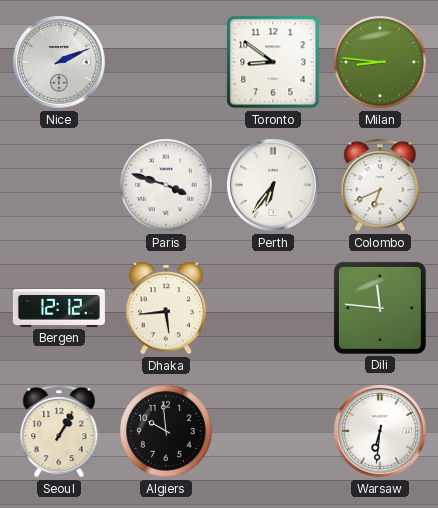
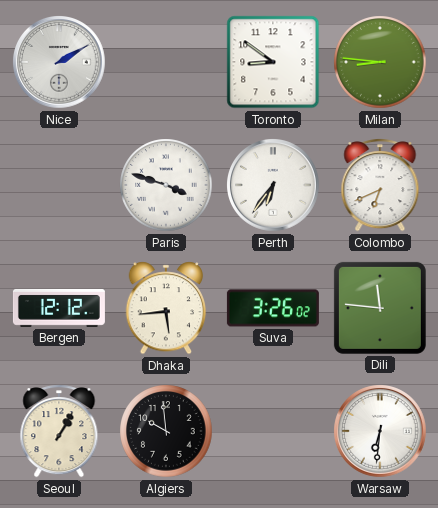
Nice: 2:11 -> 2:10 (60, 63)
Suva: none -> 3:26 (273, 308)
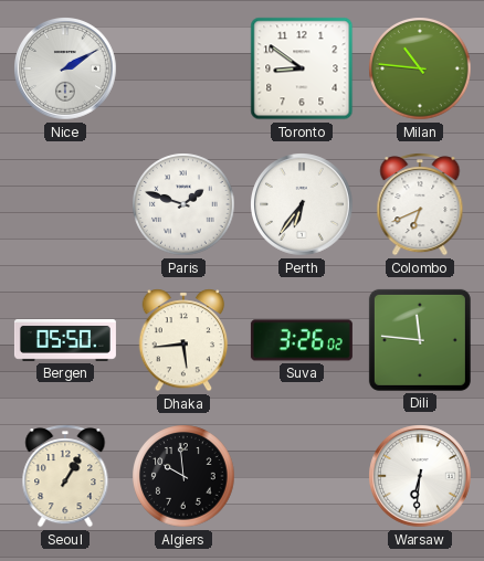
Milan: 8:46 -> 10:46 (420, 68)
Paris: 3:48 -> 1:48 (183, 204)
Bergen: 12:12 -> 05:50 (65, 340)
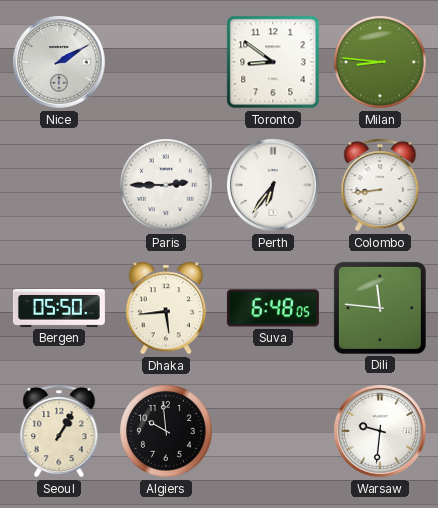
Milan: 10:46 -> 8:46 (380, 62)
Paris: 1:48 -> 2:45 (166, 185)
Colombo: 6:41 -> 8:44 (380, 185)
Suva: 3:26 -> 6:48 (273, 308)
Warsaw: 6:31 -> 9:31 (381, 432)
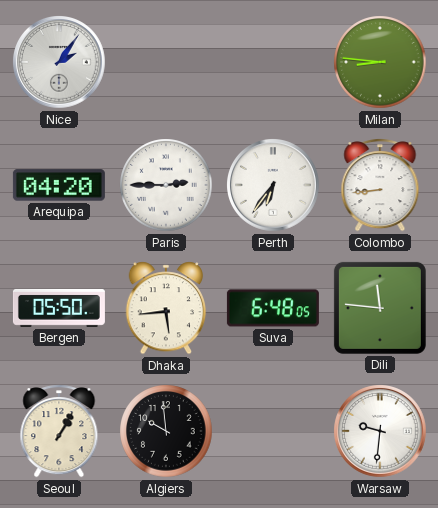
Nice: 2:10 -> 2:06 (60, 63)
Toronto: 8:51 -> none (273, 62)
Arequipa: none -> 04:20 (59, 185)
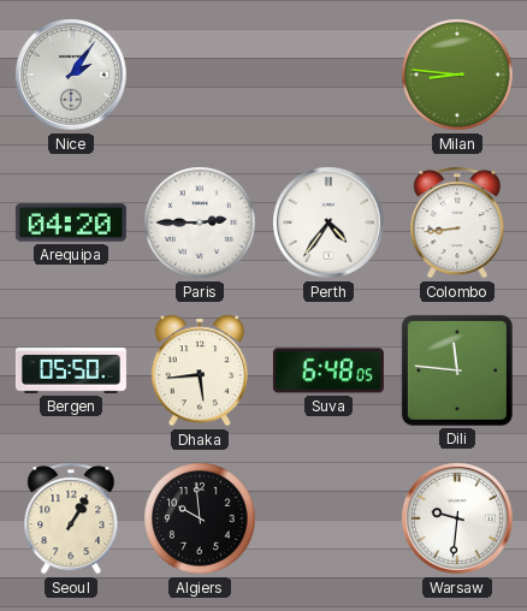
Perth: 6:36 -> 4:36 (330, 224)
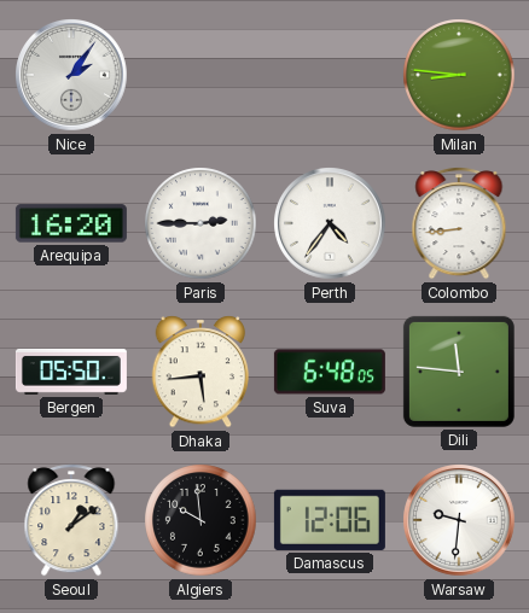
Arequipa: 04:20 -> 16:20 (71, 223)
Seoul: 1:05 -> 1:09 (71, 520)
Damascus: none -> 12:06 (330, 520)
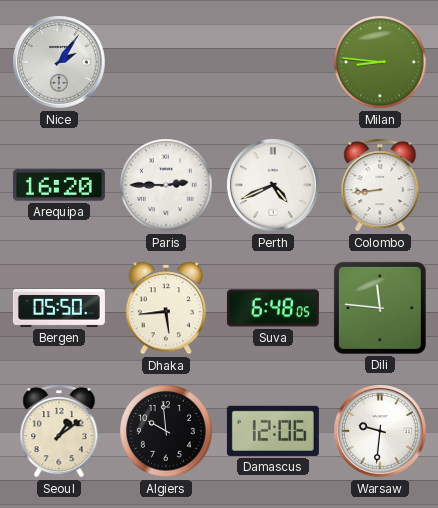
Perth: 4:36 -> 4:41 (274, 186)
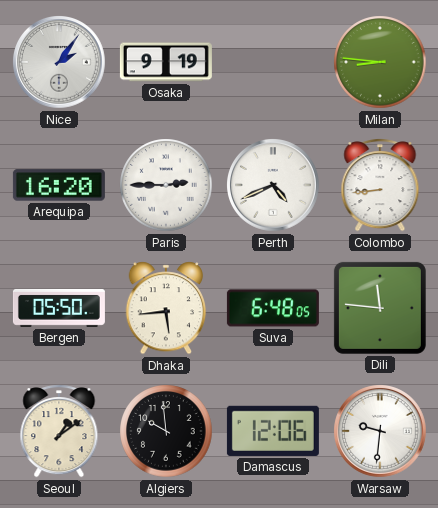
Osaka: none -> 9:19 (166, 62)
